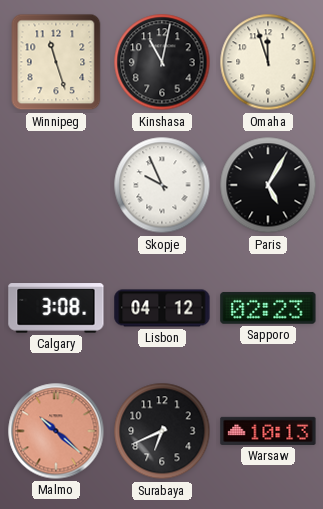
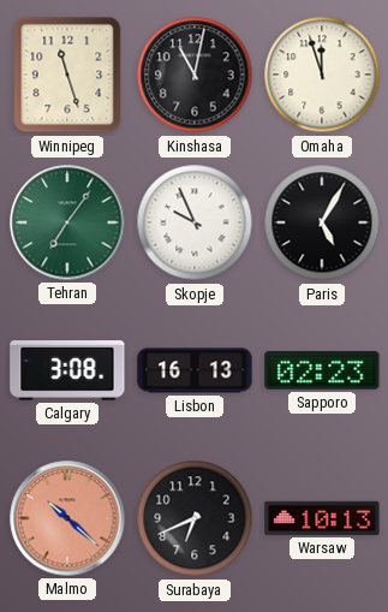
Tehran: none -> 7:06 (67, 222)
Lisbon: 04:12 -> 16:13 (195, 370)
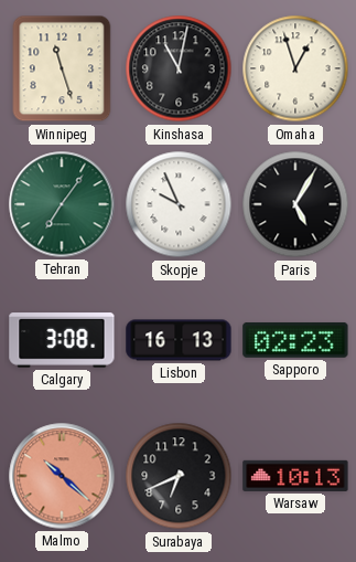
Omaha: 11:57 -> 12:57 (295, 68)
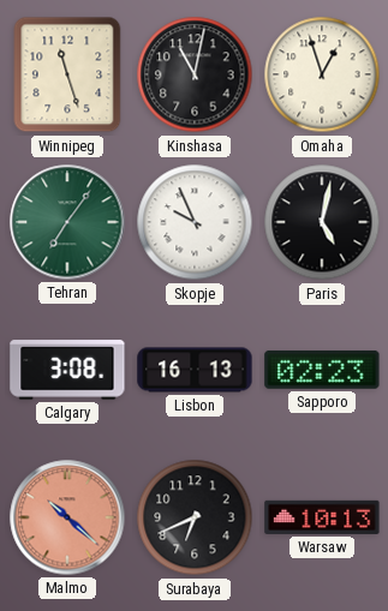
Paris: 5:05 -> 5:02 (322, 222)
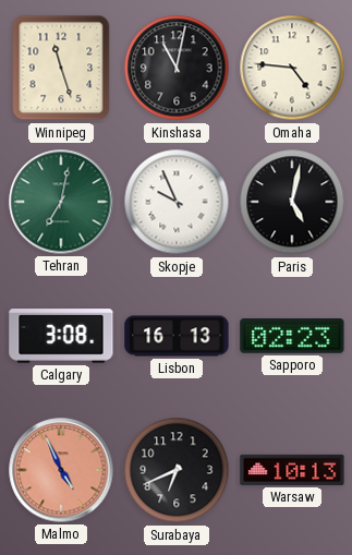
Omaha: 12:57 -> 4:46 (292, 68)
Tehran: 7:06 -> 7:02 (61, 202)
Malmo: 10:22 -> 4:56 (61, 470)
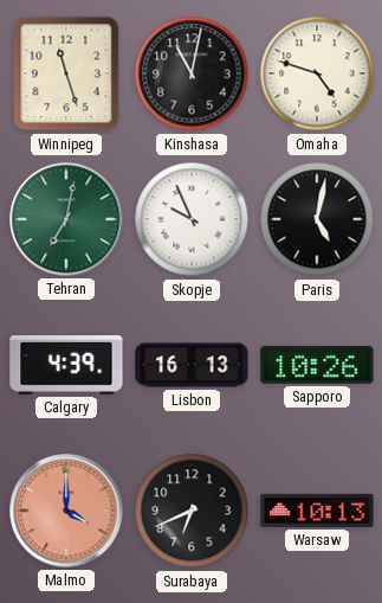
Omaha: 4:46 -> 4:48 (317, 73)
Calgary: 3:08 -> 4:39 (66, 365)
Sapporo: 02:23 -> 10:26 (317, 365)
Malmo: 4:56 -> 4:00 (66, 511)
